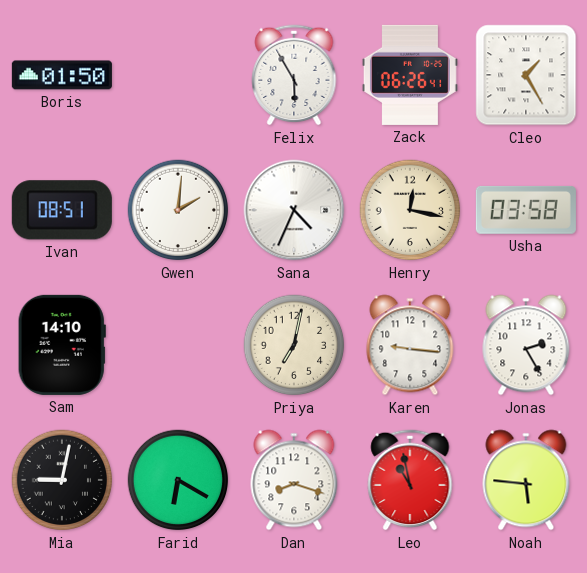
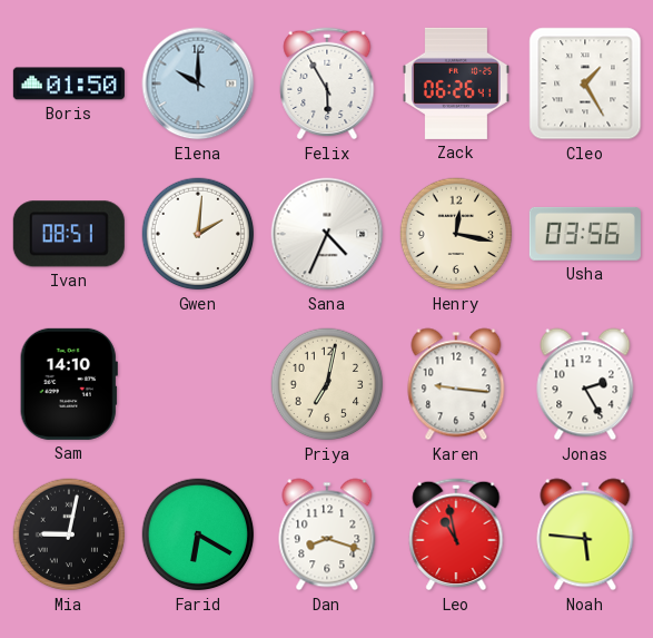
Elena: none -> 10:00 (198, 84)
Usha: 03:58 -> 03:56 (585, 234)
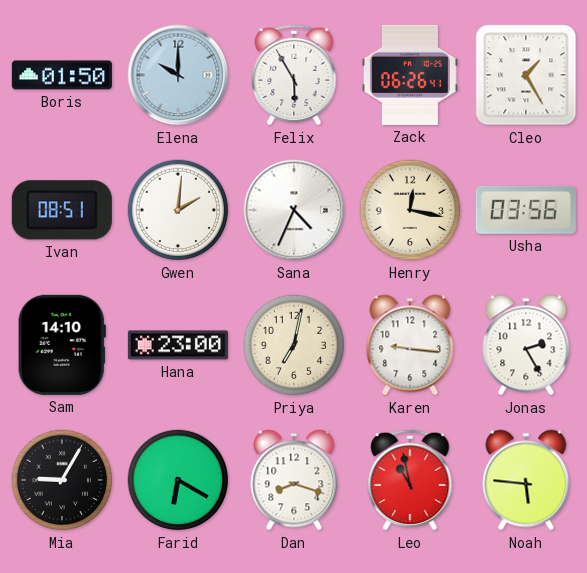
Hana: none -> 23:00 (178, 345)
Mia: 9:02 -> 9:05 (62, 480)
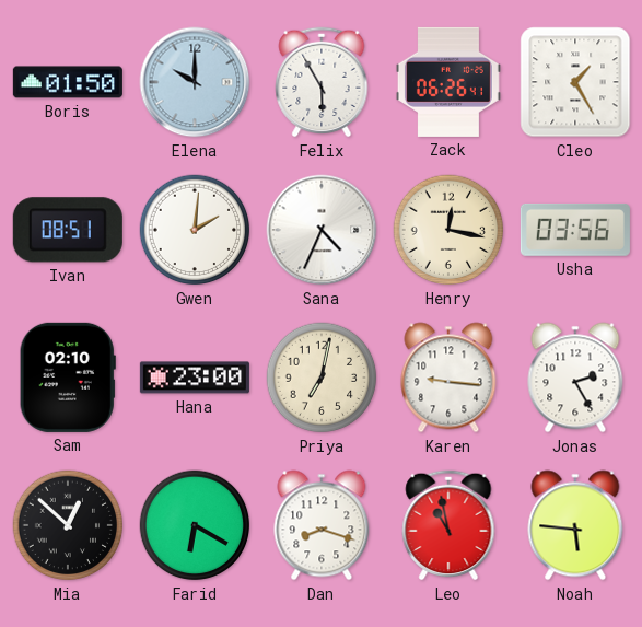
Sam: 14:10 -> 02:10 (68, 378)
Mia: 9:05 -> 12:52 (68, 525)
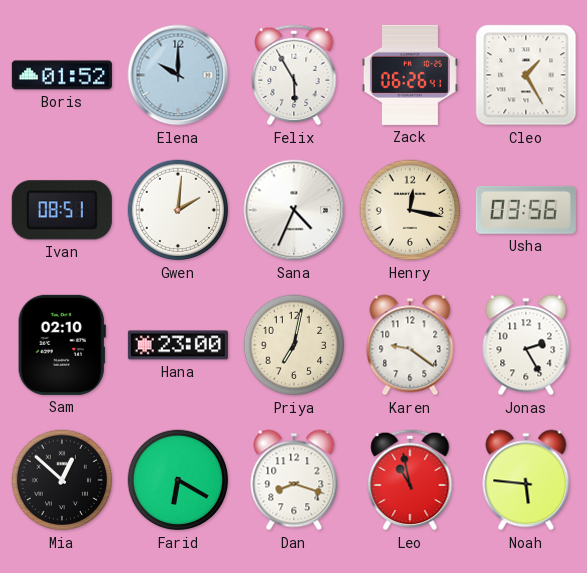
Boris: 01:50 -> 01:52 (62, 75)
Karen: 9:16 -> 9:21 (410, 345)
